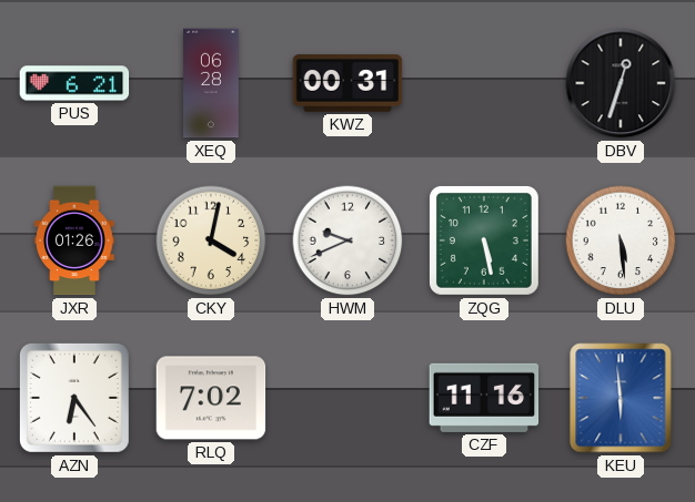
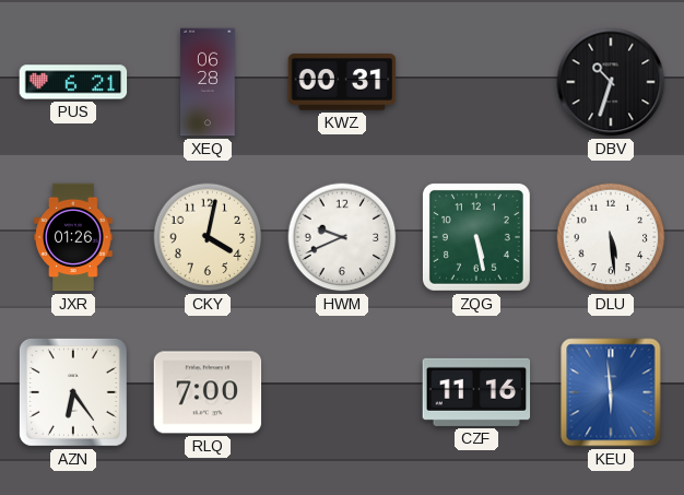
DBV: 12:33 -> 10:33 (611, 82)
RLQ: 7:02 -> 7:00 (208, 392)
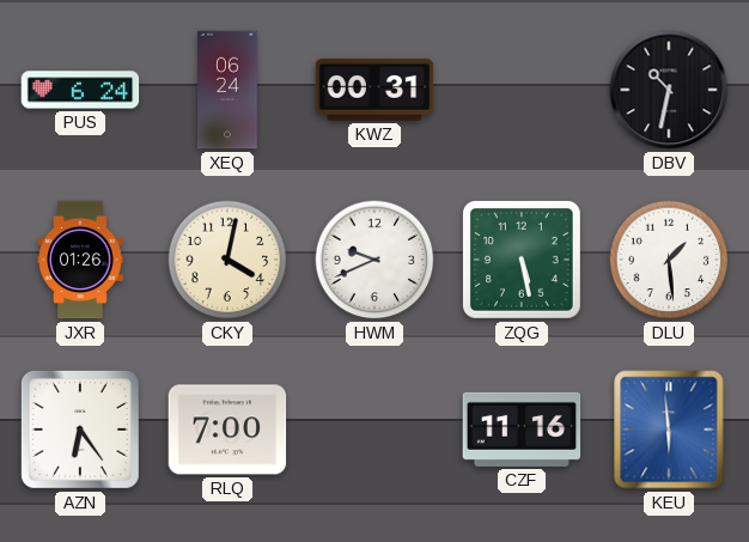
PUS: 6:21 -> 6:24 (80, 90)
XEQ: 06:28 -> 06:24 (227, 90)
DBV: 10:33 -> 10:32 (669, 90)
DLU: 5:29 -> 1:29 (669, 260)
